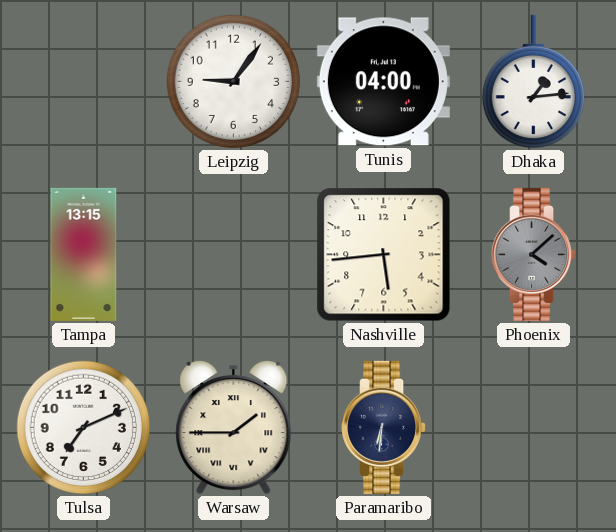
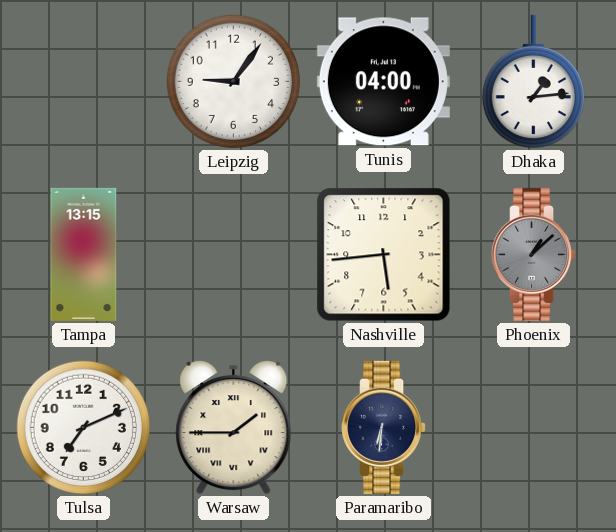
Phoenix: 4:08 -> 1:08 (534, 254)
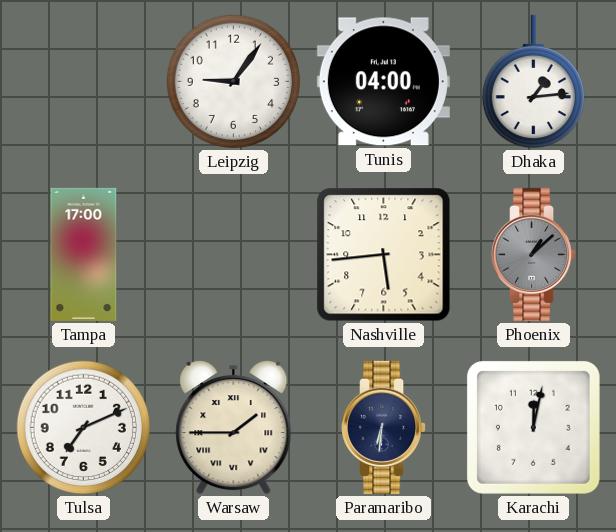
Tampa: 13:15 -> 17:00 (84, 254)
Karachi: none -> 12:02 (533, 427)
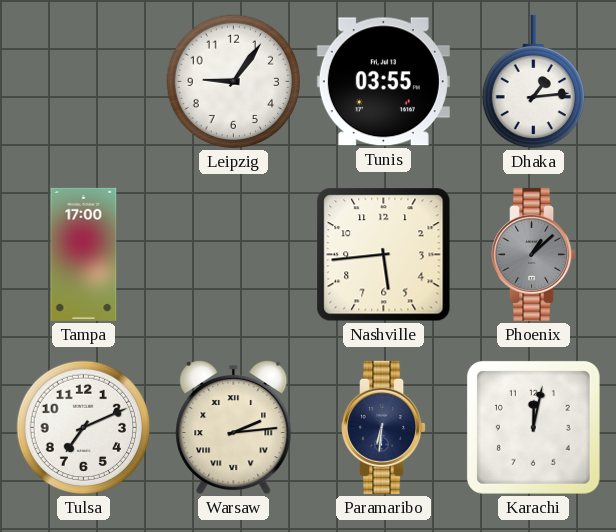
Tunis: 04:00 -> 03:55 (383, 82)
Warsaw: 1:45 -> 2:14 (234, 427)
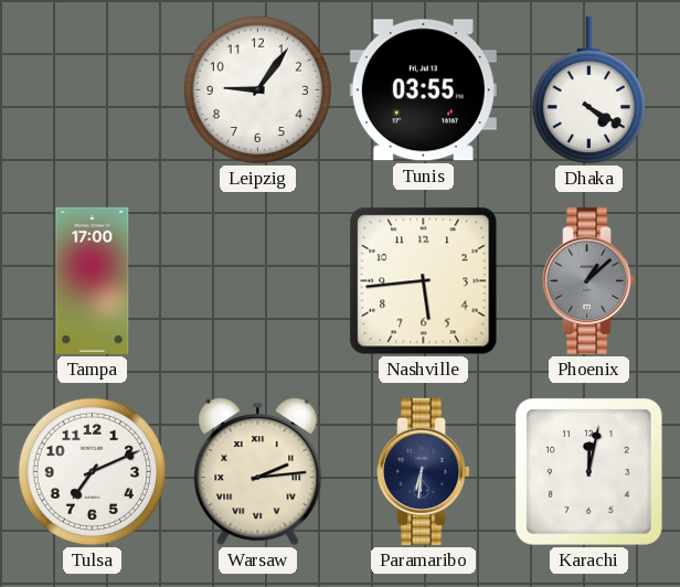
Dhaka: 1:14 -> 4:20 (588, 90)
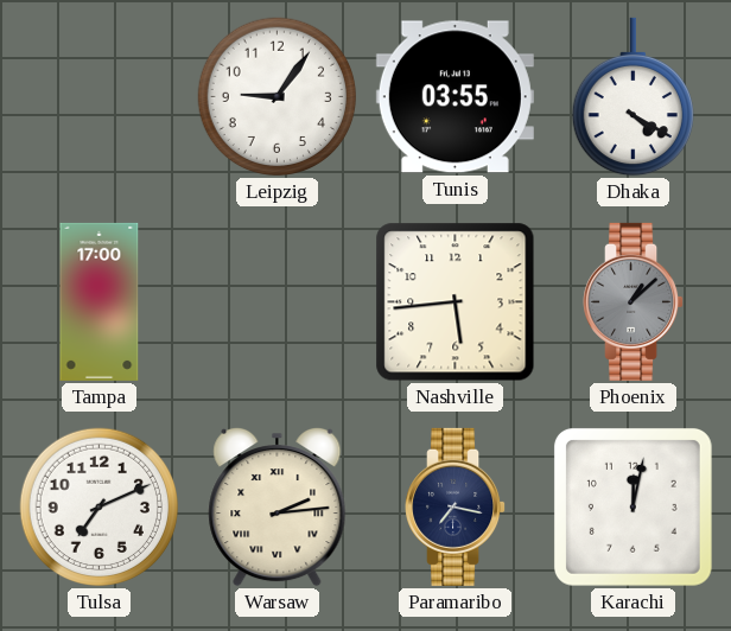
Paramaribo: 6:31 -> 7:17 (456, 506)
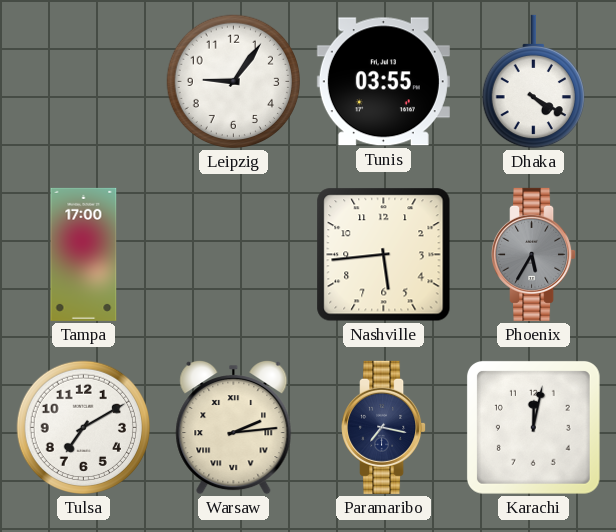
Phoenix: 1:08 -> 5:35 (534, 254)
Tulsa: 7:11 -> 7:10 (84, 428)
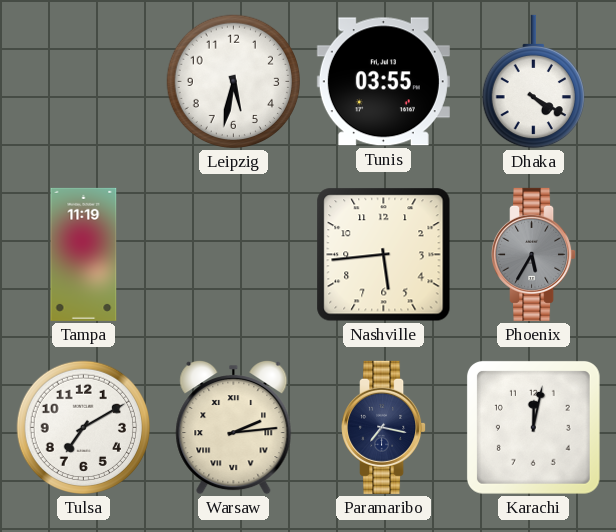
Leipzig: 9:06 -> 5:32 (234, 82)
Tampa: 17:00 -> 11:19 (84, 254)
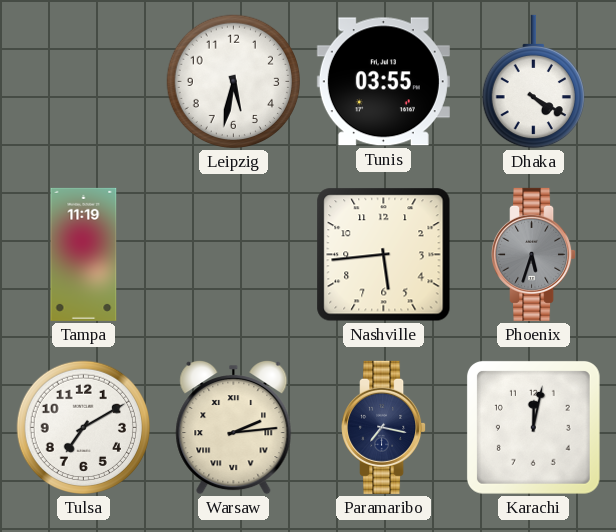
Phoenix: 5:35 -> 5:33 (534, 254)
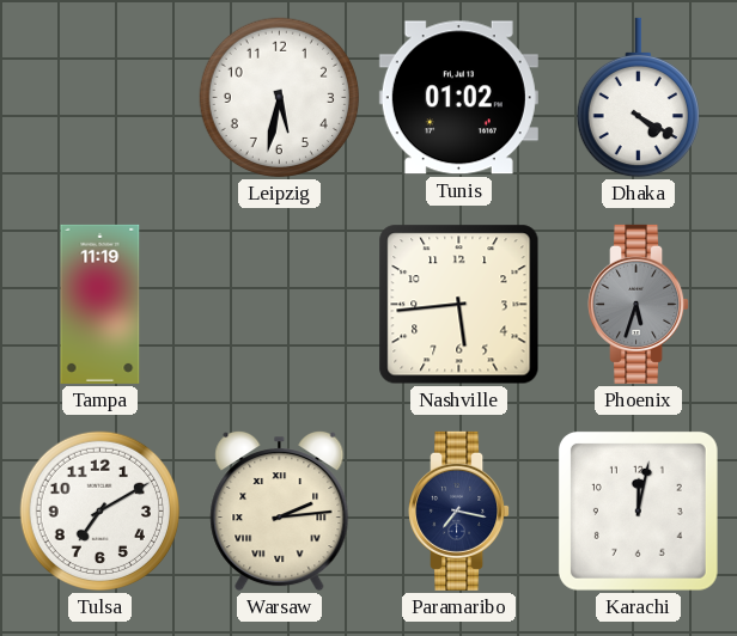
Tunis: 03:55 -> 01:02 (458, 98)
